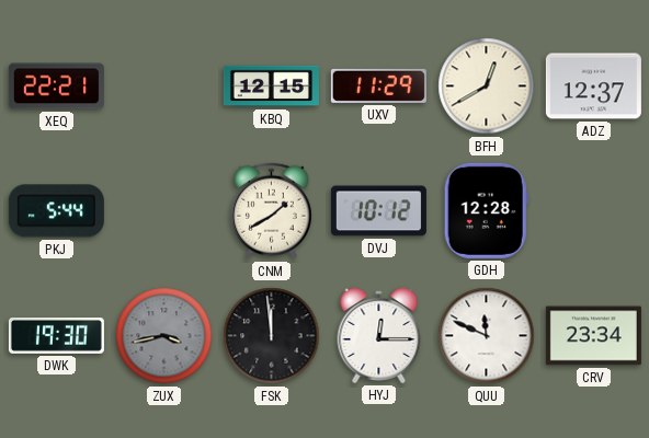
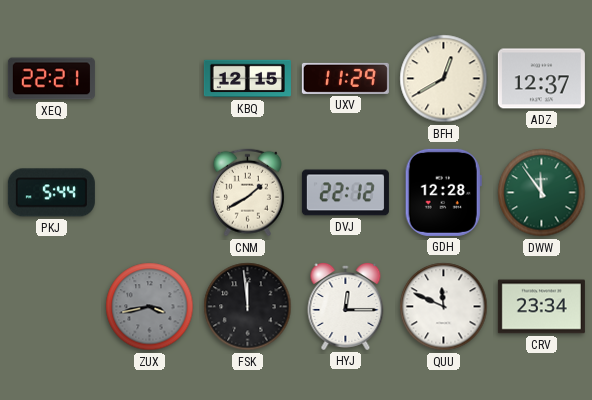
DVJ: 10:12 -> 22:12 (345, 193)
DWW: none -> 11:54 (542, 193)
DWK: 19:30 -> none (56, 336)
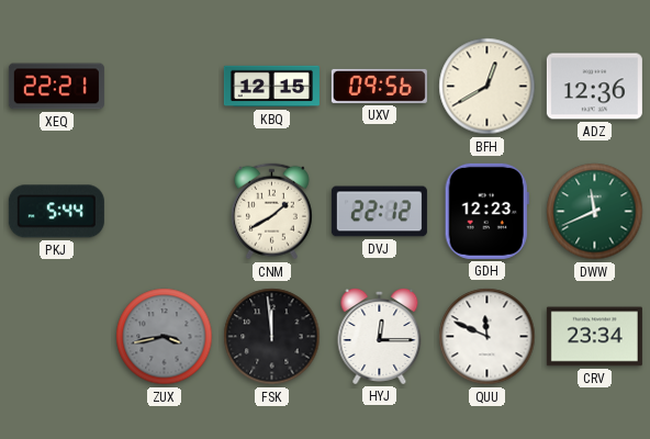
UXV: 11:29 -> 09:56 (379, 86)
ADZ: 12:37 -> 12:36 (594, 87)
GDH: 12:28 -> 12:23 (486, 211)
DWW: 11:54 -> 11:41 (595, 212)
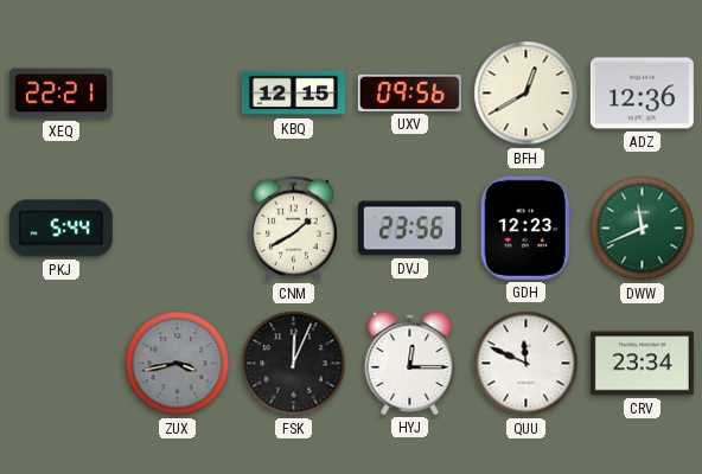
DVJ: 22:12 -> 23:56 (409, 229)
FSK: 11:59 -> 12:04 (294, 364)
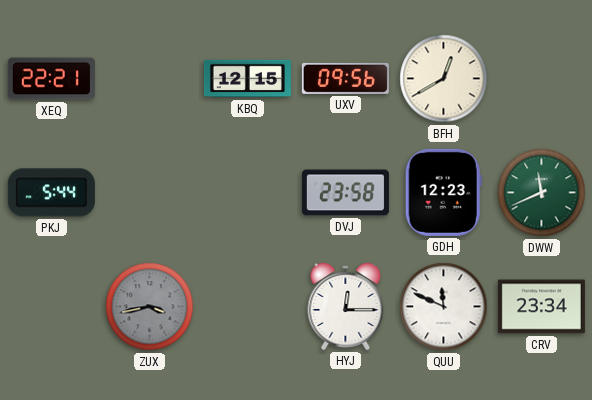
ADZ: 12:36 -> none (642, 94)
CNM: 1:40 -> none (293, 229)
DVJ: 23:56 -> 23:58 (345, 193)
FSK: 12:04 -> none (294, 364)
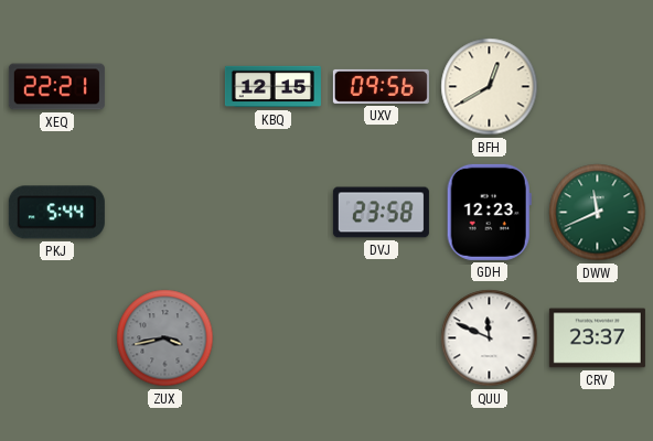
HYJ: 12:15 -> none (346, 306)
CRV: 23:34 -> 23:37 (597, 338)
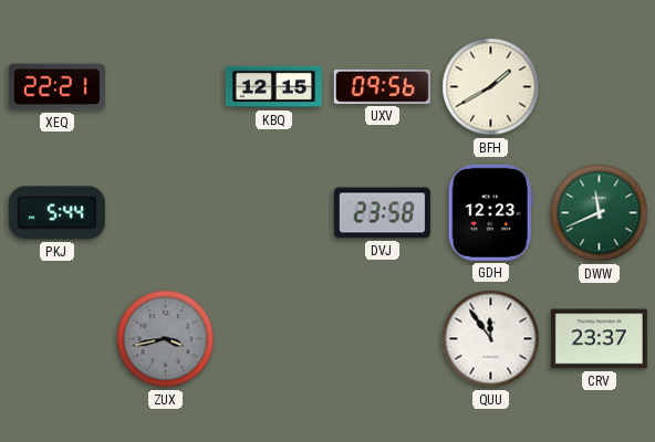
BFH: 12:40 -> 1:40 (491, 87)
QUU: 11:49 -> 11:54 (491, 339)
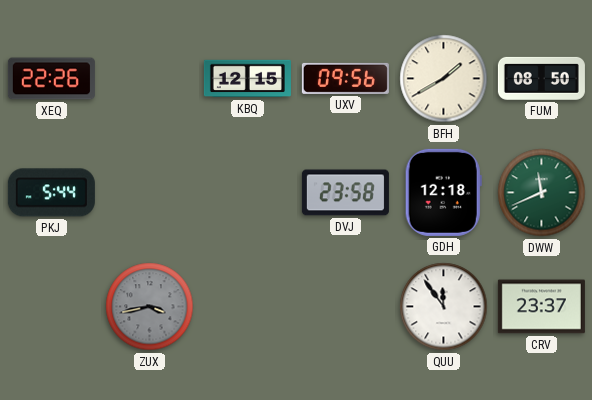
XEQ: 22:21 -> 22:26 (51, 79)
FUM: none -> 08:50 (541, 78)
GDH: 12:23 -> 12:18 (443, 192)
